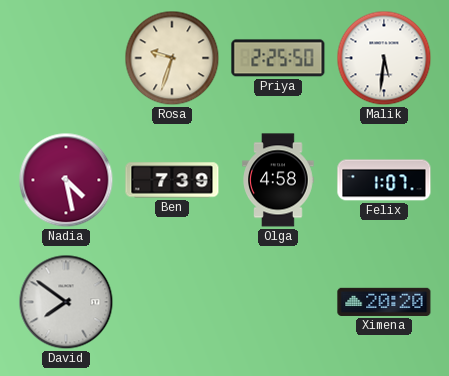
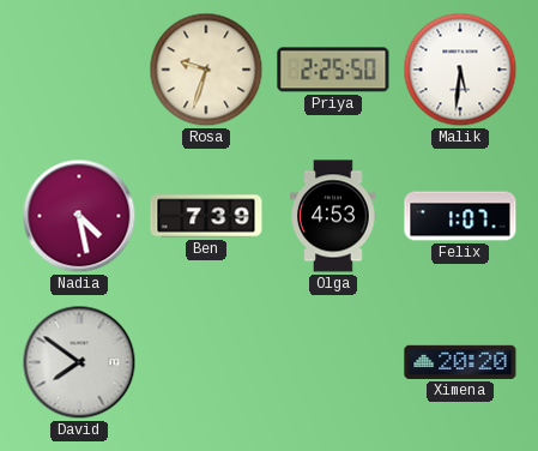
Olga: 4:58 -> 4:53 (333, 216)
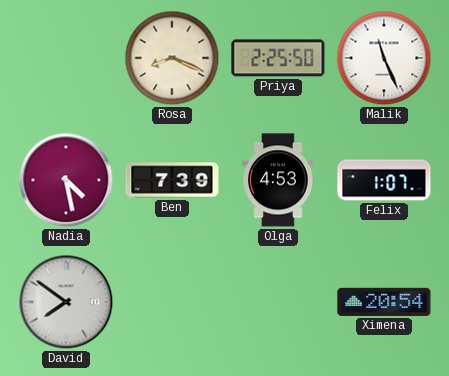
Rosa: 9:33 -> 8:19 (172, 58)
Malik: 5:31 -> 11:26 (384, 58)
Ximena: 20:20 -> 20:54 (384, 302)
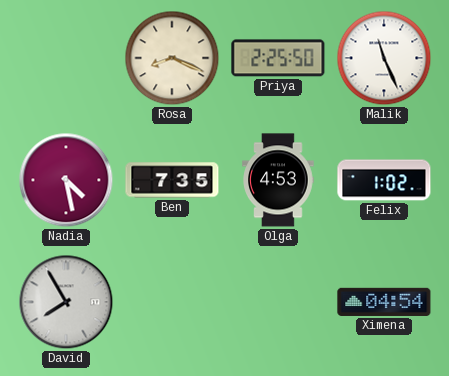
Ben: 7:39 -> 7:35 (172, 180)
Felix: 1:07 -> 1:02 (384, 180)
David: 7:51 -> 7:55 (66, 302)
Ximena: 20:54 -> 04:54 (384, 302)
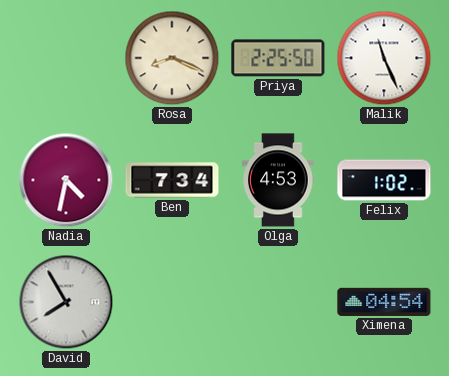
Nadia: 4:28 -> 4:32 (66, 180)
Ben: 7:35 -> 7:34 (172, 180)
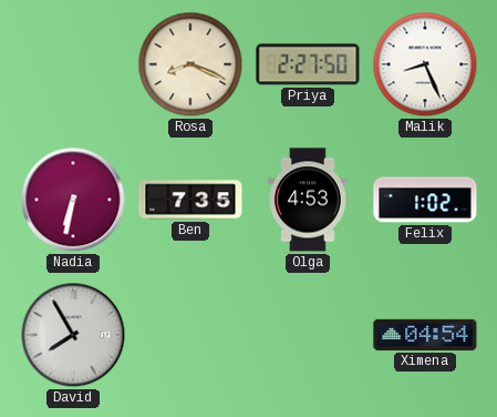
Priya: 2:25 -> 2:27 (308, 64)
Malik: 11:26 -> 8:26 (425, 64)
Nadia: 4:32 -> 6:32 (73, 200)
Ben: 7:34 -> 7:35 (190, 200)
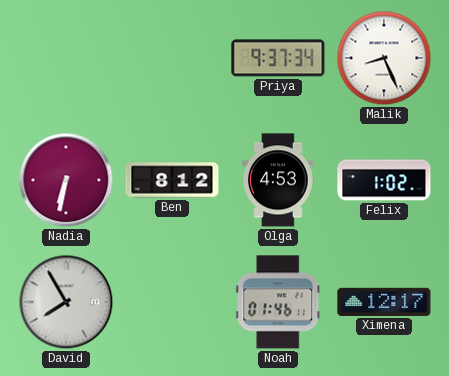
Rosa: 8:19 -> none (190, 64)
Priya: 2:27 -> 9:37 (278, 58)
Ben: 7:35 -> 8:12 (172, 180)
Noah: none -> 01:46 (278, 302)
Ximena: 04:54 -> 12:17 (384, 302)
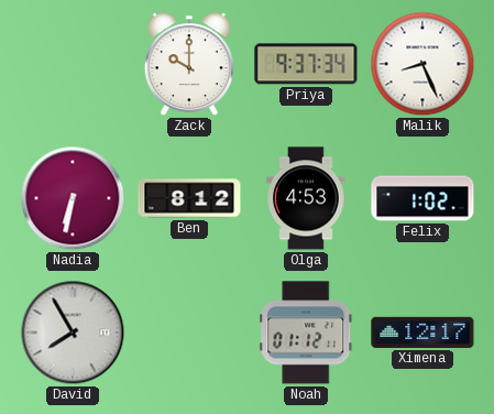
Zack: none -> 10:00 (189, 65)
Noah: 01:46 -> 01:12 (306, 333)
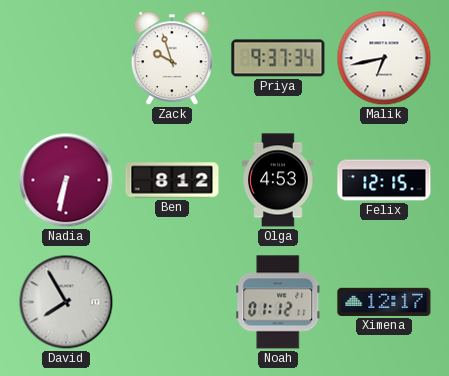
Zack: 10:00 -> 9:57 (172, 59)
Malik: 8:26 -> 6:43 (384, 58)
Felix: 1:02 -> 12:15 (384, 180)
